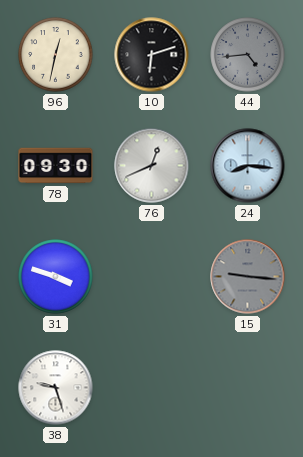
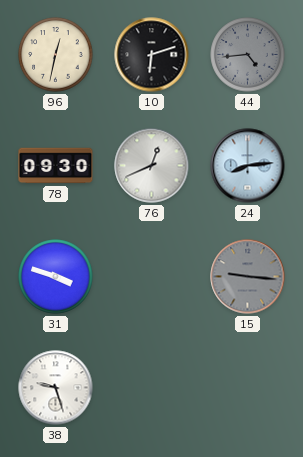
24: 8:16 -> 8:14 (248, 166)
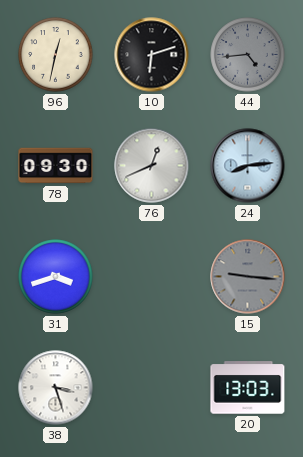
31: 3:48 -> 3:42 (56, 277)
38: 9:27 -> 3:27 (56, 388)
20: none -> 13:03 (248, 388)
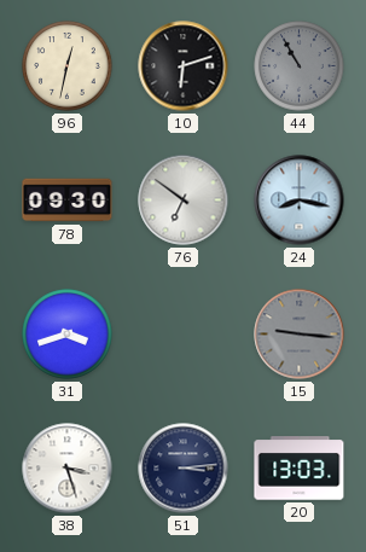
44: 4:44 -> 10:55 (300, 66)
76: 12:41 -> 6:51 (184, 201)
24: 8:14 -> 8:17 (300, 201)
51: none -> 3:14 (184, 469)
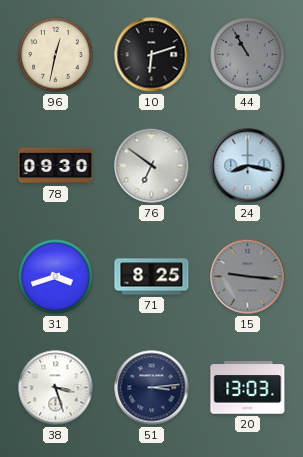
71: none -> 8:25 (152, 277)
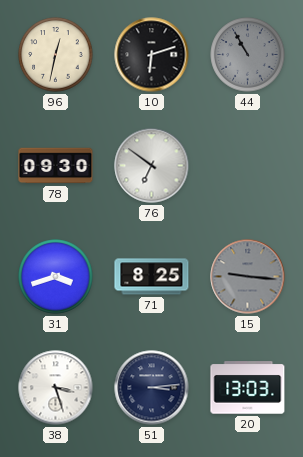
24: 8:17 -> none (248, 166)
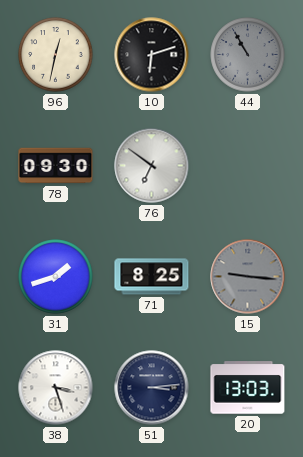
31: 3:42 -> 1:42 (56, 277)
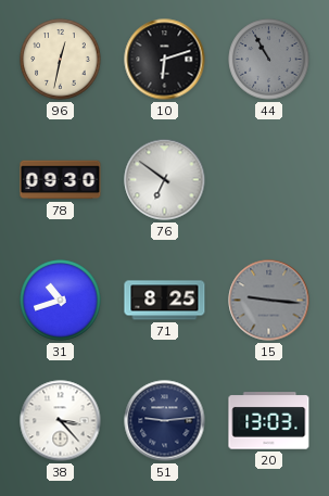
31: 1:42 -> 10:42 (61, 301)
38: 3:27 -> 3:23 (61, 421)
51: 3:14 -> 9:14 (165, 421)
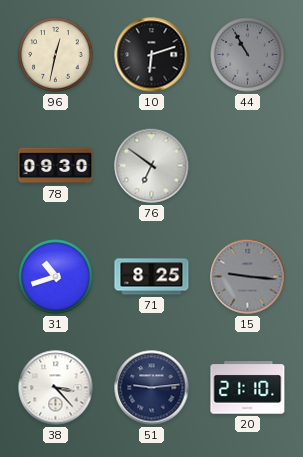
20: 13:03 -> 21:10 (248, 388)
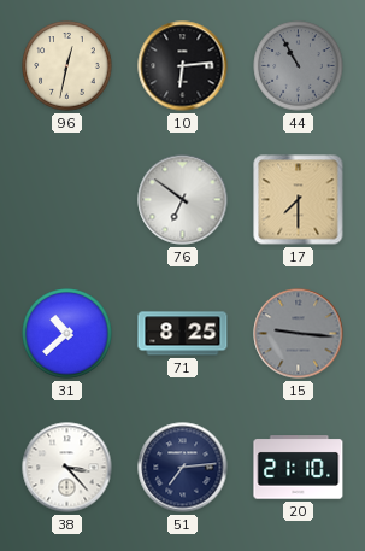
10: 6:12 -> 6:14 (183, 66)
78: 09:30 -> none (56, 166)
17: none -> 7:30 (299, 200)
31: 10:42 -> 10:38 (67, 334)
51: 9:14 -> 7:14 (183, 468)
